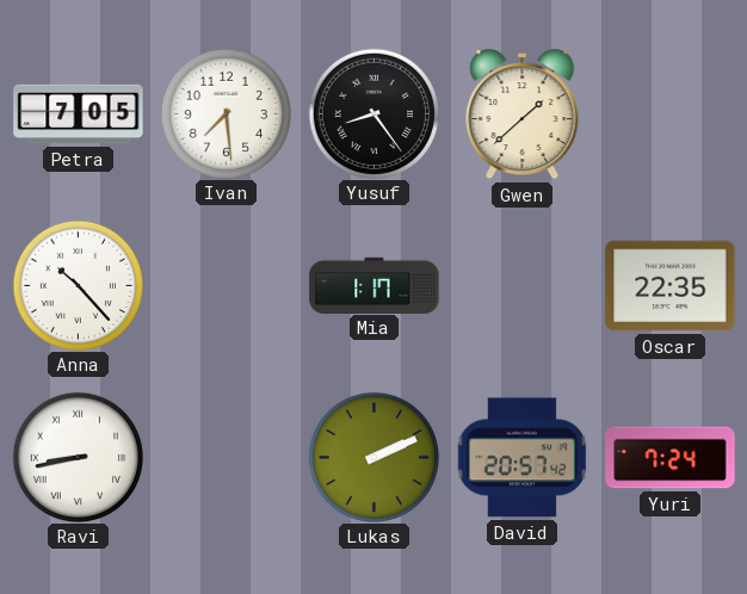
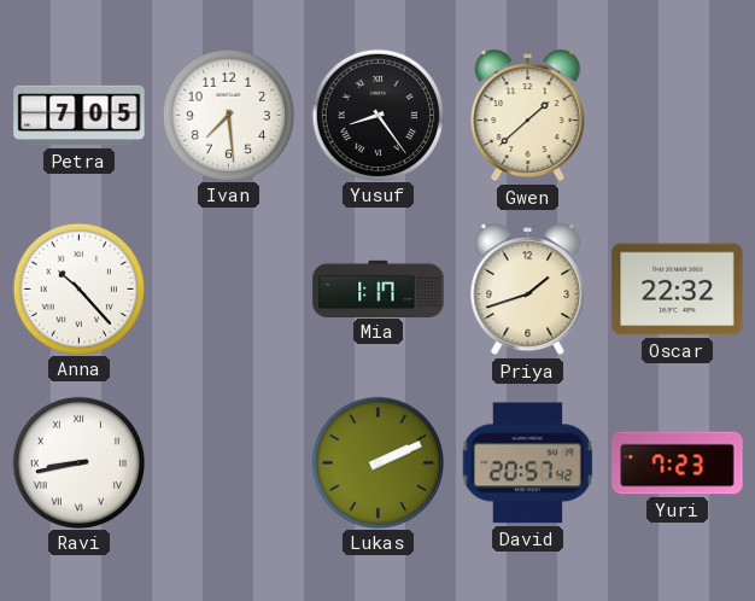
Priya: none -> 1:42 (528, 290)
Oscar: 22:35 -> 22:32 (678, 290)
Yuri: 7:24 -> 7:23 (678, 463)
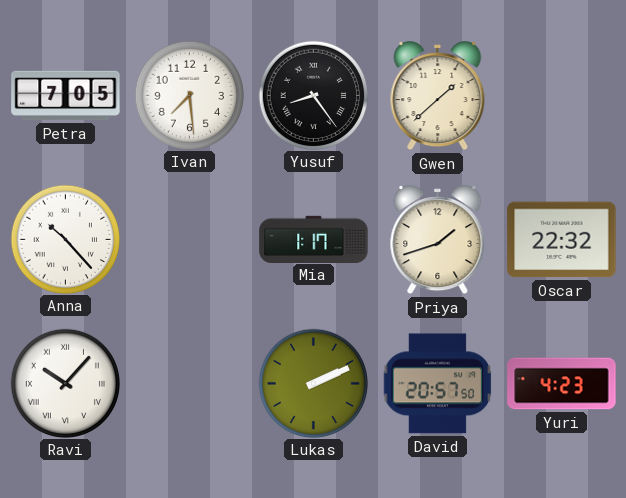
Ravi: 8:43 -> 10:07 (65, 383)
David: 20:57:42 -> 20:57:50 (438, 384)
Yuri: 7:23 -> 4:23 (562, 384)
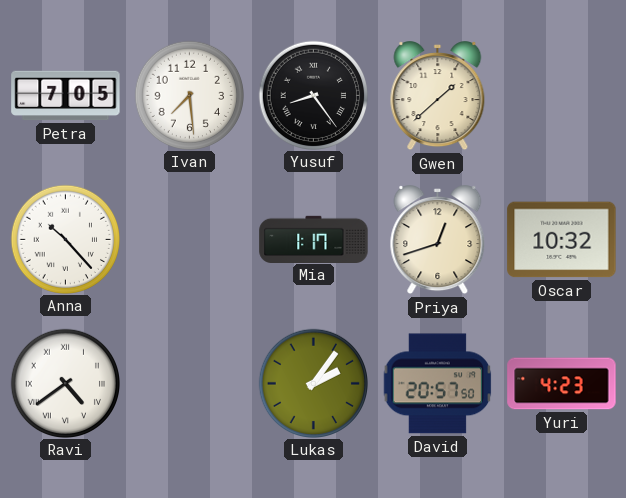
Priya: 1:42 -> 12:42 (438, 240)
Oscar: 22:32 -> 10:32 (562, 240)
Ravi: 10:07 -> 4:39 (65, 383)
Lukas: 2:11 -> 2:06 (313, 383)
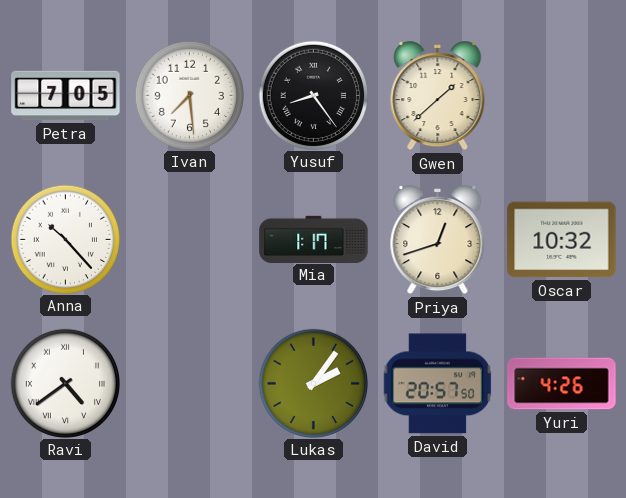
Yuri: 4:23 -> 4:26 (562, 384)
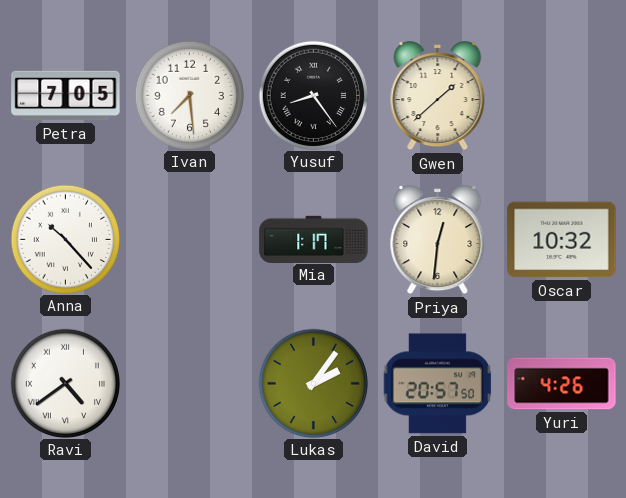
Priya: 12:42 -> 12:31 (438, 240)
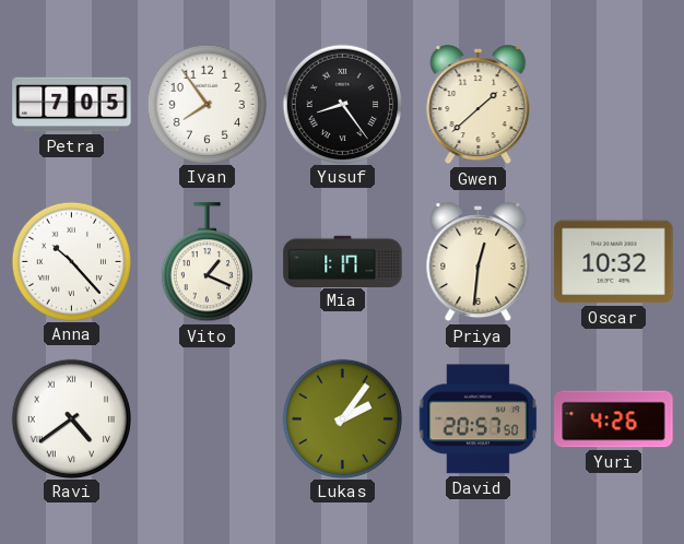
Ivan: 7:29 -> 7:54 (207, 104)
Vito: none -> 1:19 (207, 262)
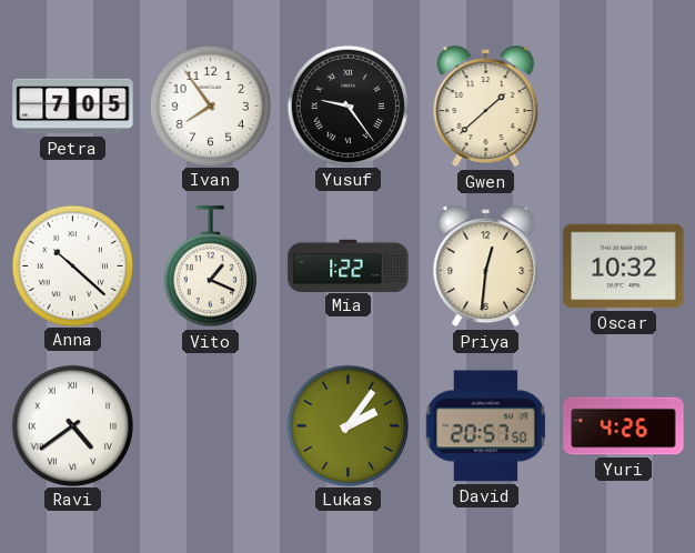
Yusuf: 8:24 -> 9:24 (347, 105)
Anna: 10:23 -> 10:22 (72, 265)
Mia: 1:17 -> 1:22 (349, 265)
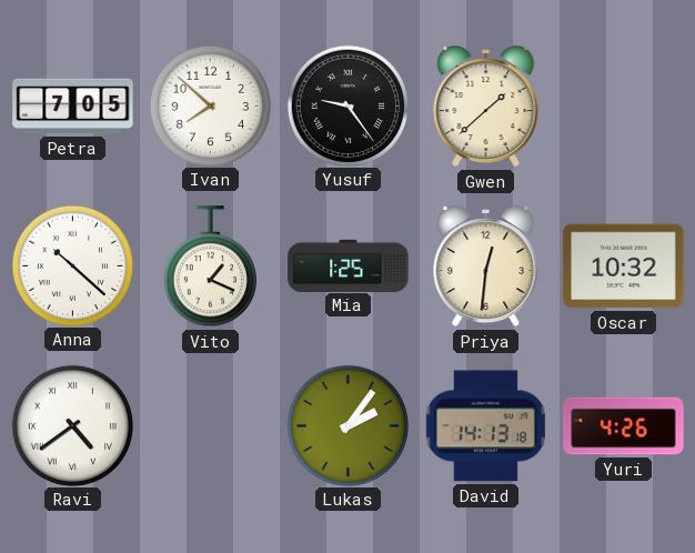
Ivan: 7:54 -> 7:52 (210, 105)
Mia: 1:22 -> 1:25 (349, 265)
David: 20:57 -> 14:13 (486, 426)
